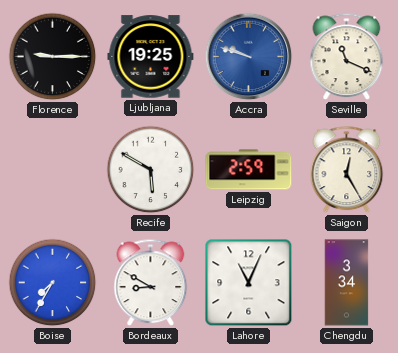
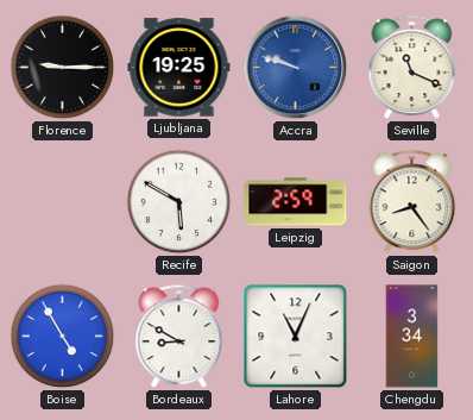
Saigon: 12:25 -> 8:24 (412, 202)
Boise: 7:35 -> 4:55 (63, 337)
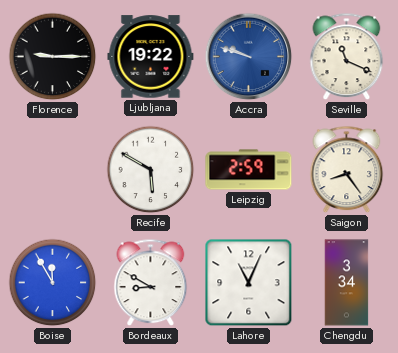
Ljubljana: 19:25 -> 19:22 (151, 57)
Boise: 4:55 -> 11:55 (53, 283)
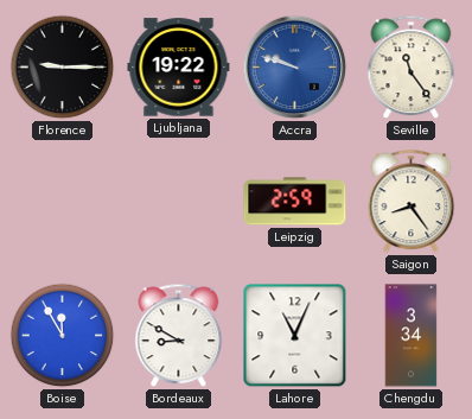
Seville: 11:19 -> 11:24 (412, 68)
Recife: 5:50 -> none (151, 170)
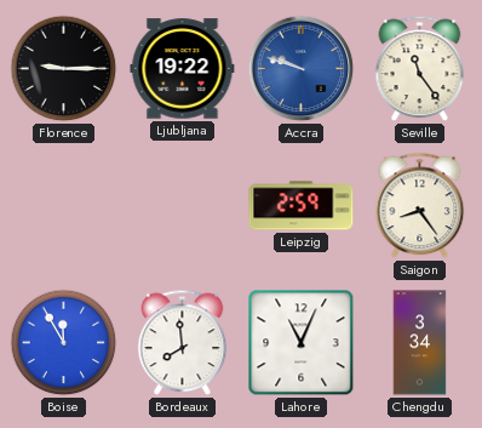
Bordeaux: 8:50 -> 7:59 (183, 343)
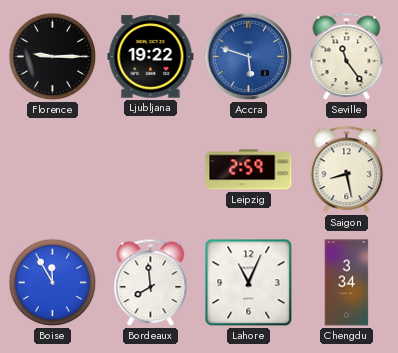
Accra: 9:48 -> 5:48 (249, 57)
Saigon: 8:24 -> 8:28 (347, 170)
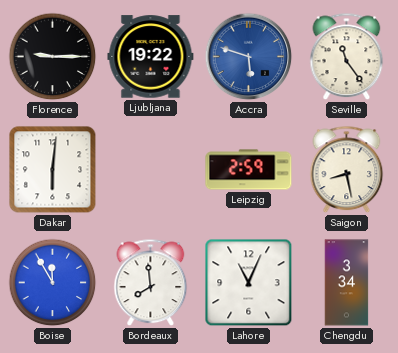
Dakar: none -> 6:01 (53, 170)
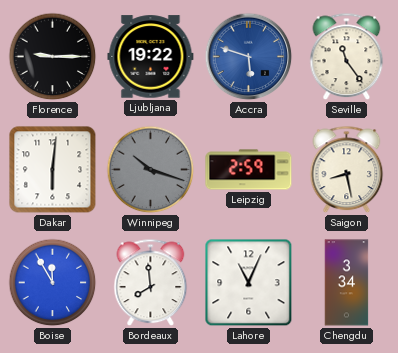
Winnipeg: none -> 10:18 (151, 170)
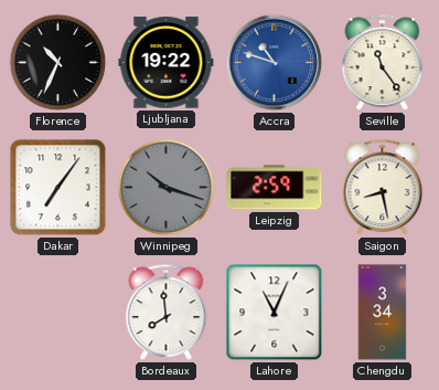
Florence: 9:15 -> 10:34 (58, 63)
Accra: 5:48 -> 10:48 (275, 63)
Dakar: 6:01 -> 7:06 (58, 188)
Boise: 11:55 -> none (53, 283)
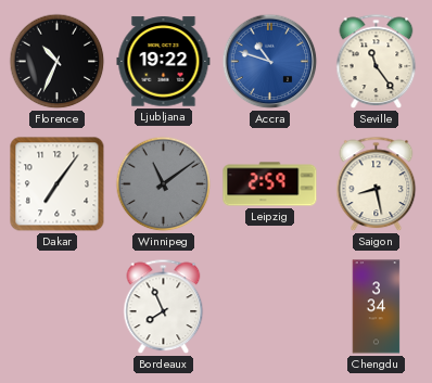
Winnipeg: 10:18 -> 11:09 (164, 184)
Bordeaux: 7:59 -> 7:56 (164, 307)
Lahore: 11:04 -> none (275, 313)
